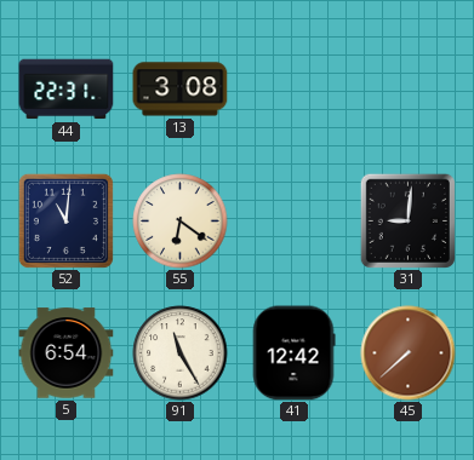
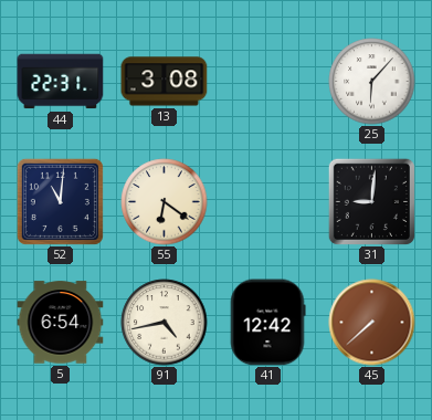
25: none -> 6:07 (372, 82)
91: 11:25 -> 4:43 (165, 323)
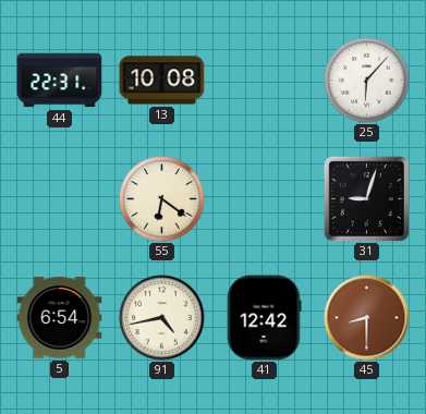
13: 3:08 -> 10:08 (162, 81)
52: 11:01 -> none (60, 201)
31: 9:01 -> 9:03 (366, 198)
45: 7:38 -> 8:30 (367, 318)
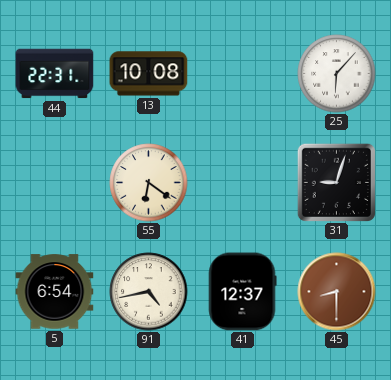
41: 12:42 -> 12:37 (242, 292)
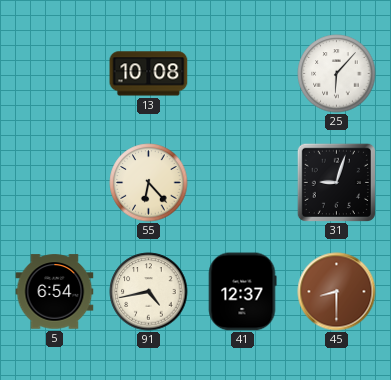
44: 22:31 -> none (55, 74)
55: 6:21 -> 6:23 (149, 183)
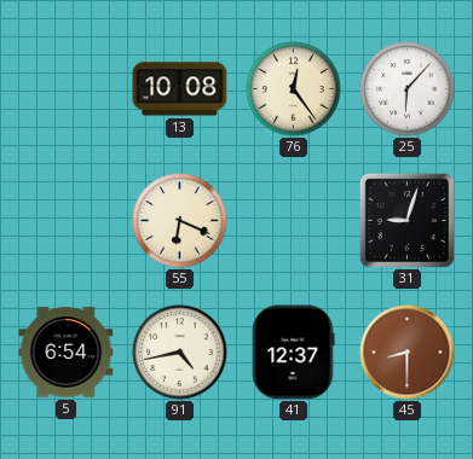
76: none -> 12:24 (294, 89)
55: 6:23 -> 6:19 (180, 221)
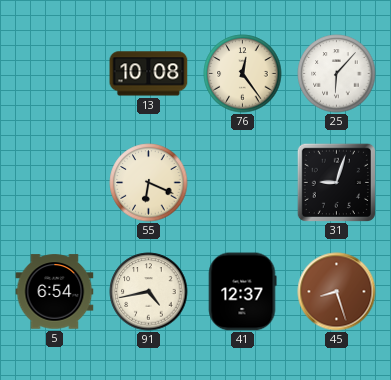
45: 8:30 -> 8:27 (337, 292)
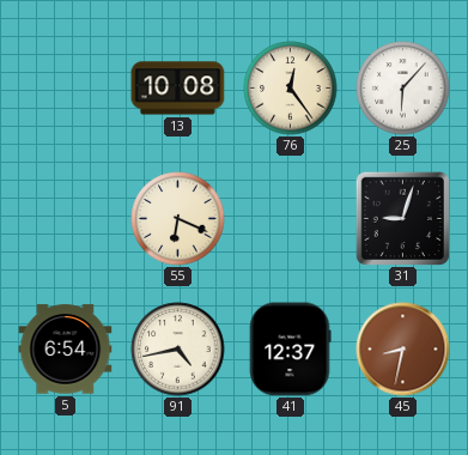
45: 8:27 -> 8:32 (403, 350)
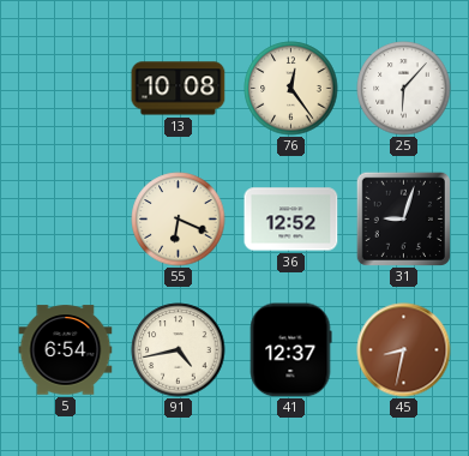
36: none -> 12:52 (291, 220)
